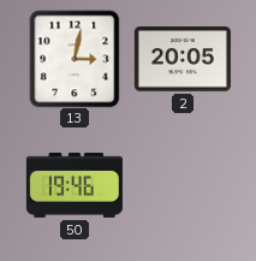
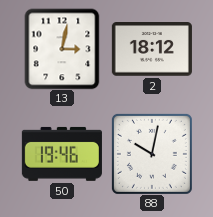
2: 20:05 -> 18:12 (152, 50)
88: none -> 10:02 (152, 154)
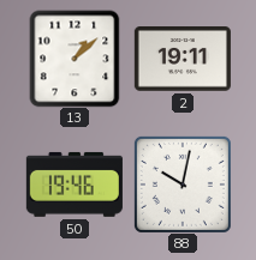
13: 3:02 -> 1:08 (75, 59)
2: 18:12 -> 19:11 (183, 60)
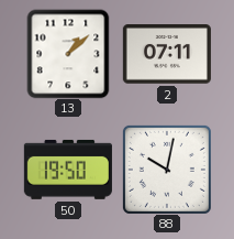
2: 19:11 -> 07:11 (167, 55)
50: 19:46 -> 19:50 (68, 170)
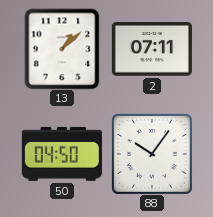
50: 19:50 -> 04:50 (62, 154)
88: 10:02 -> 10:06 (152, 154)
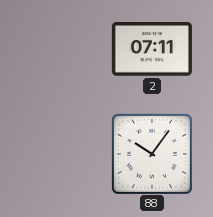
13: 1:08 -> none (62, 49)
50: 04:50 -> none (62, 154)
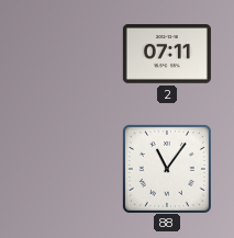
88: 10:06 -> 11:06 (167, 169)
